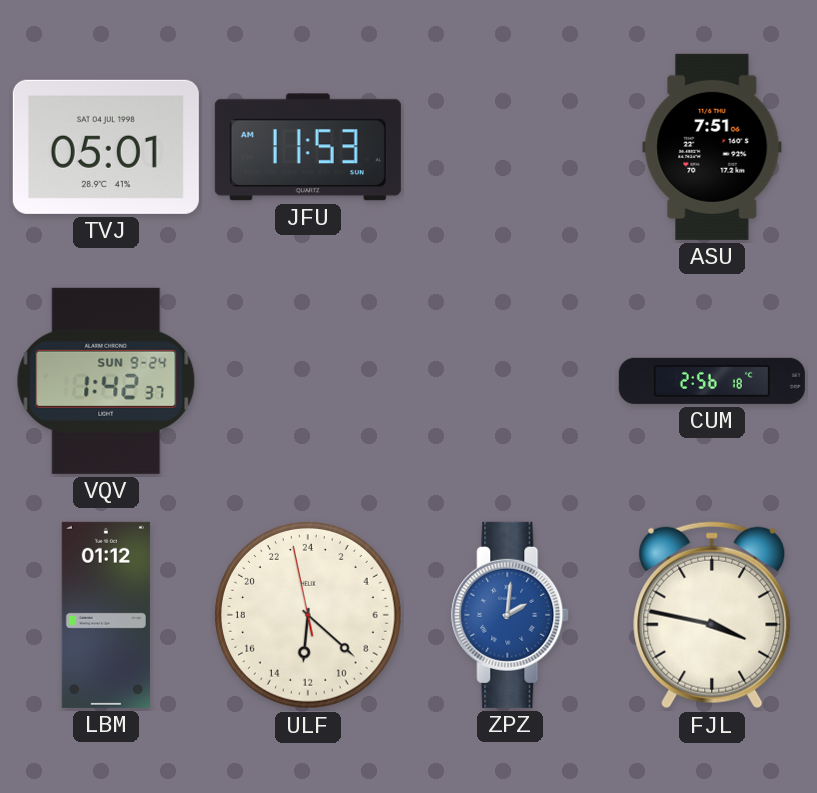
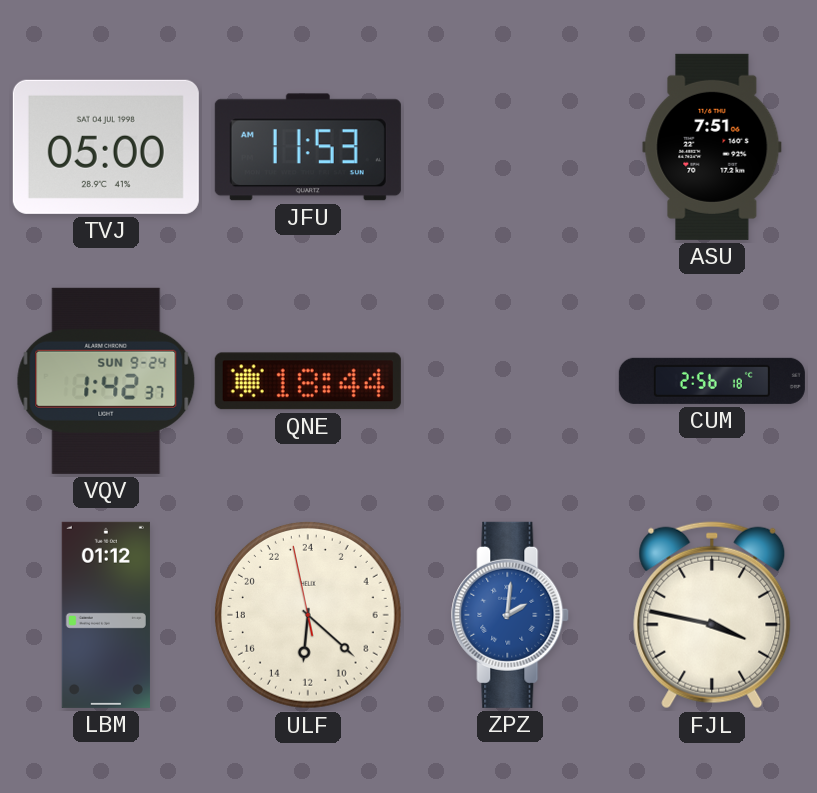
TVJ: 05:01 -> 05:00 (106, 147)
QNE: none -> 18:44 (308, 381)
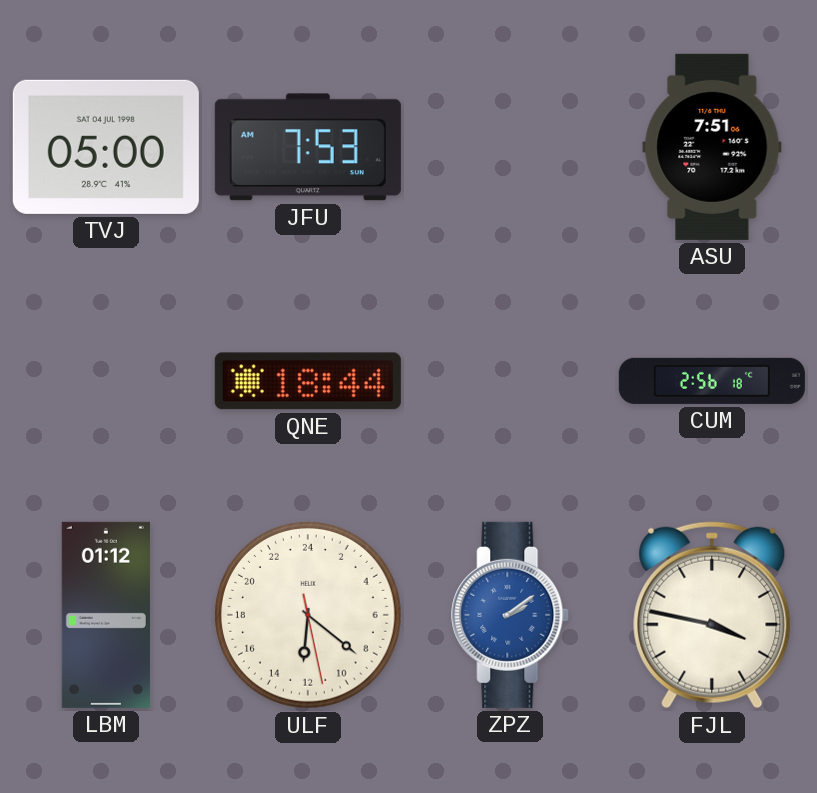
JFU: 11:53 -> 7:53 (308, 147)
VQV: 1:42 -> none (106, 381)
ULF: 12:21:58 -> 12:21:28 (308, 615)
ZPZ: 2:01 -> 2:09 (511, 615)
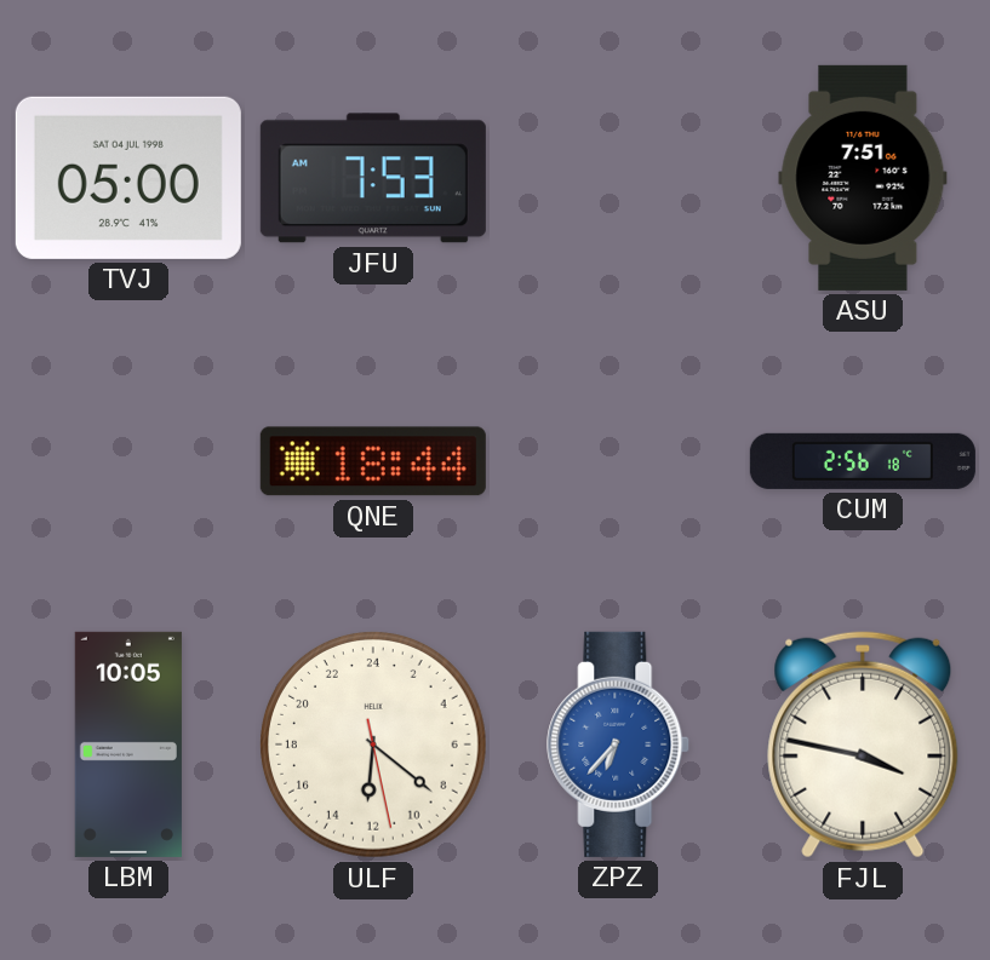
LBM: 01:12 -> 10:05 (128, 745)
ZPZ: 2:09 -> 6:37 (619, 745)
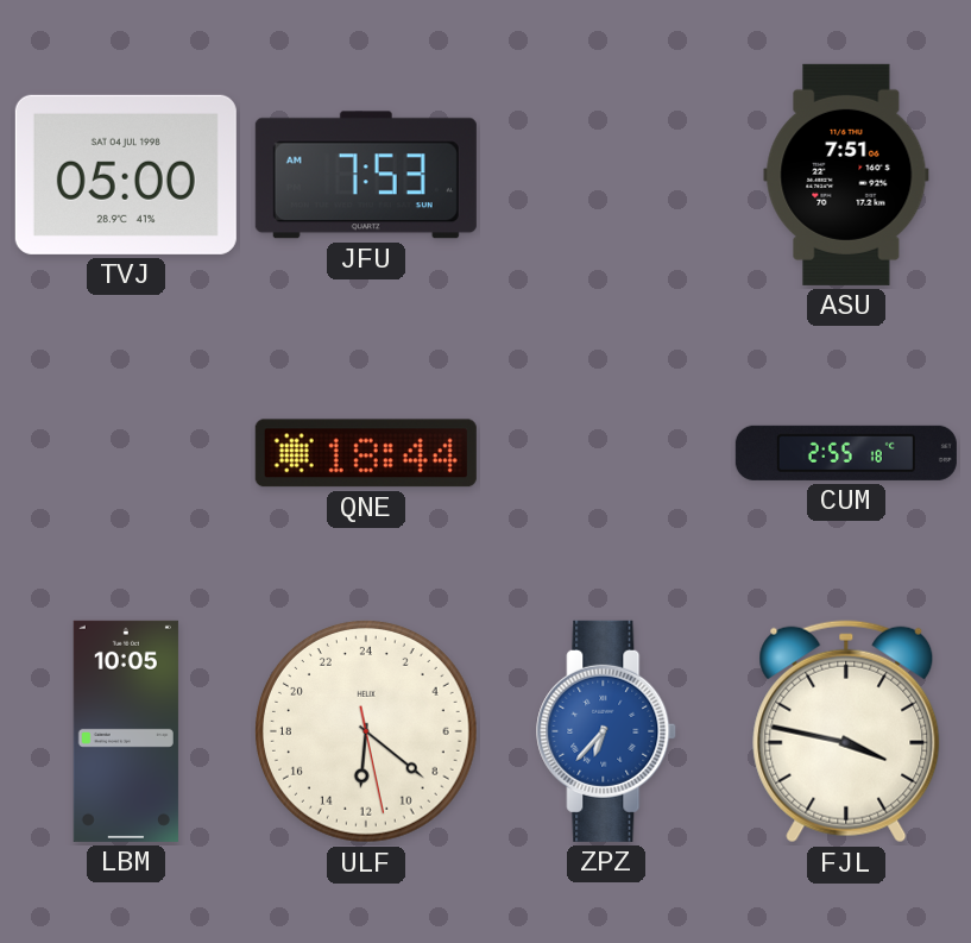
CUM: 2:56 -> 2:55 (846, 453)
